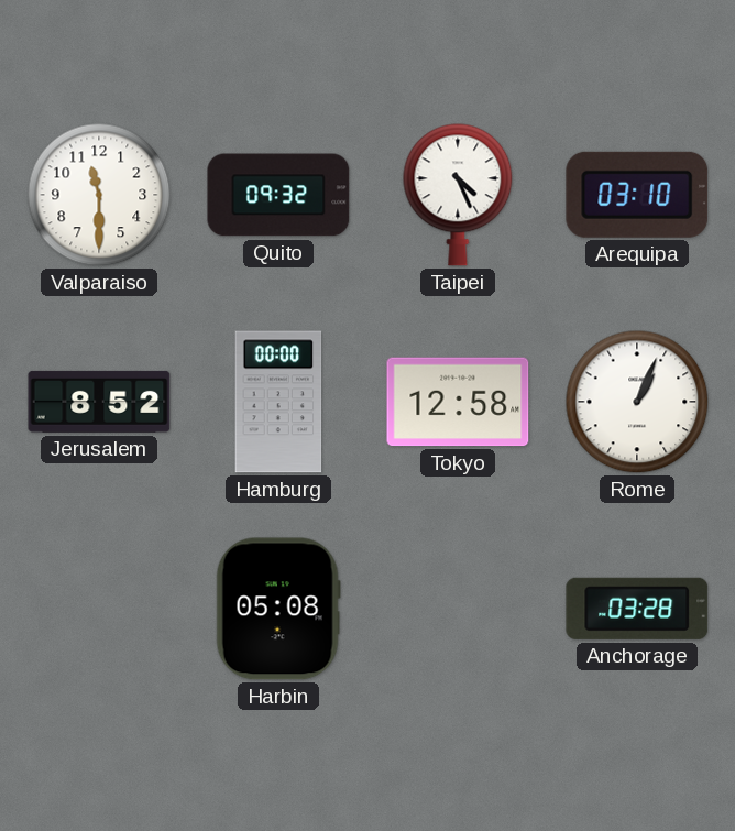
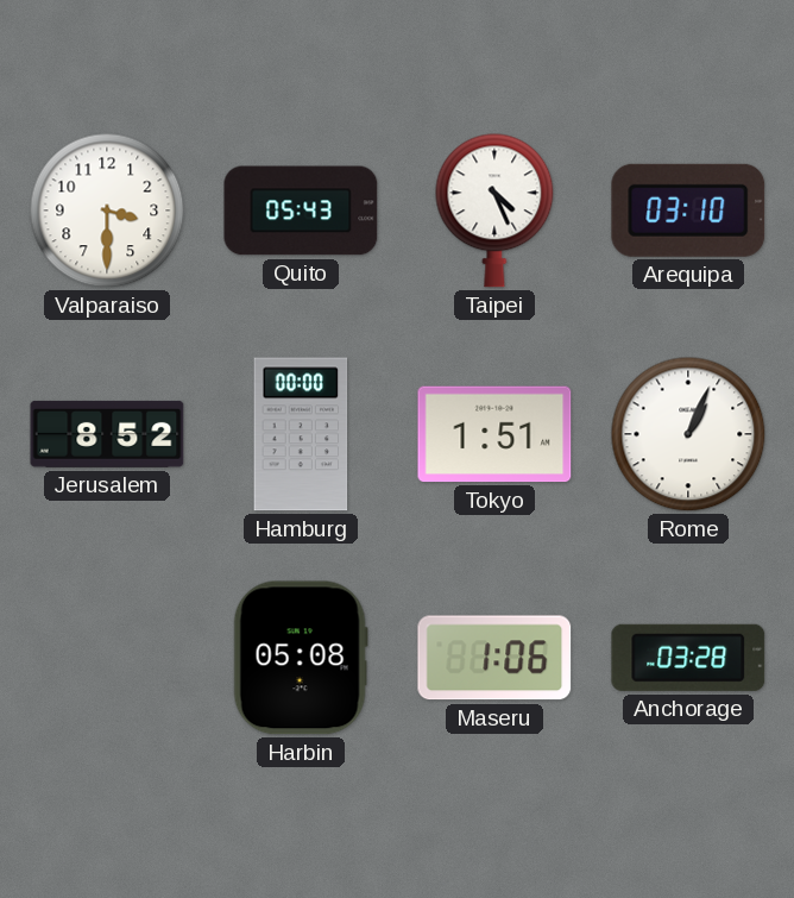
Valparaiso: 11:30 -> 3:30 (107, 211)
Quito: 09:32 -> 05:43 (301, 211)
Tokyo: 12:58 -> 1:51 (494, 434)
Maseru: none -> 1:06 (494, 658)
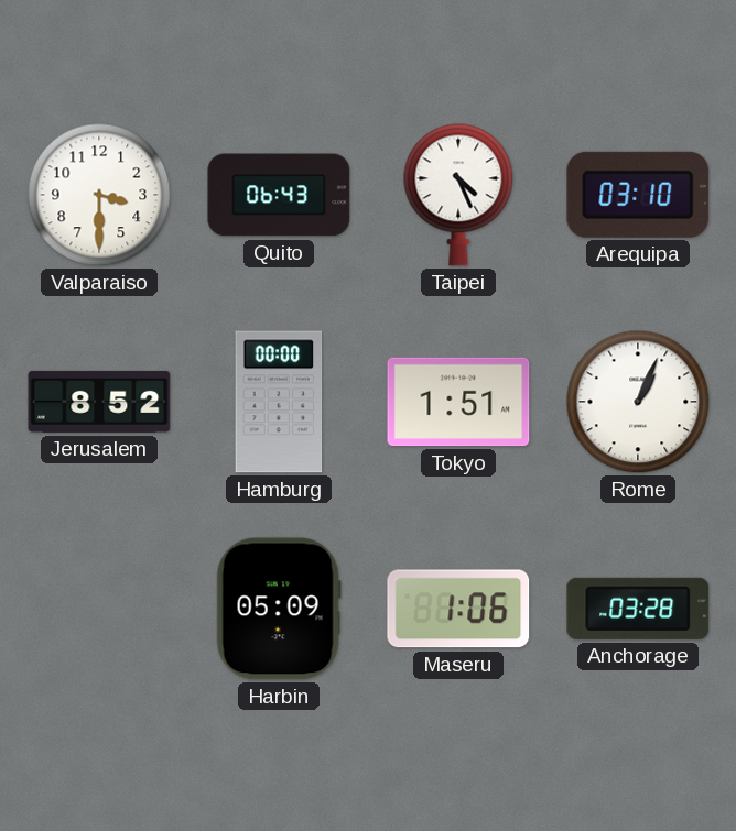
Quito: 05:43 -> 06:43 (279, 195)
Harbin: 05:08 -> 05:09 (279, 609)
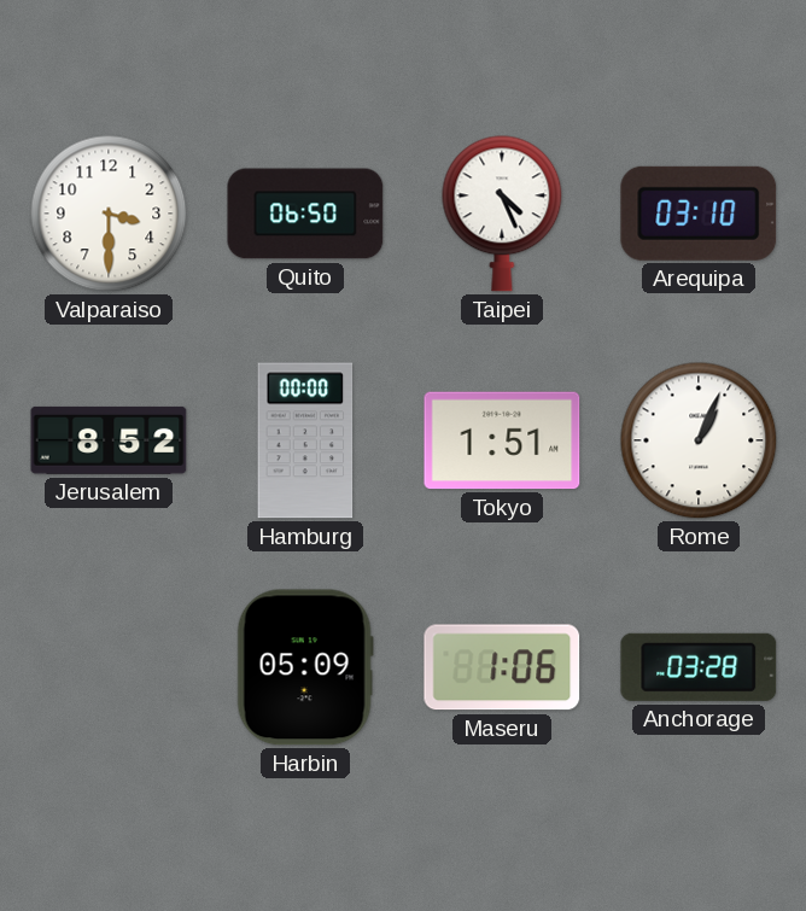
Quito: 06:43 -> 06:50 (305, 214)
